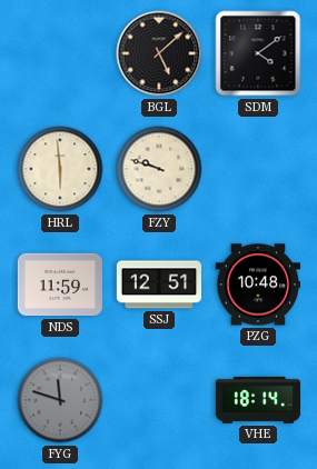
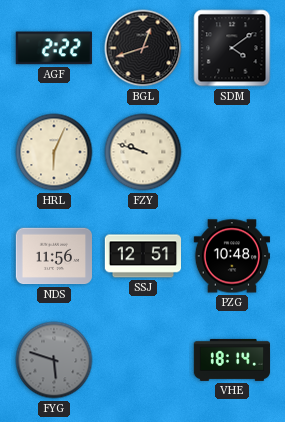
AGF: none -> 2:22 (54, 48)
BGL: 5:08 -> 12:42 (143, 48)
HRL: 5:59 -> 6:04 (54, 152)
NDS: 11:59 -> 11:56 (54, 256)
FYG: 11:48 -> 5:48 (54, 360)
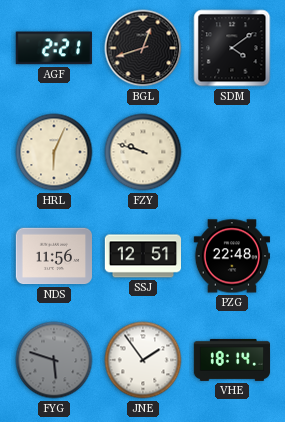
AGF: 2:22 -> 2:21 (54, 48)
PZG: 10:48 -> 22:48 (231, 256)
JNE: none -> 1:54 (143, 360)
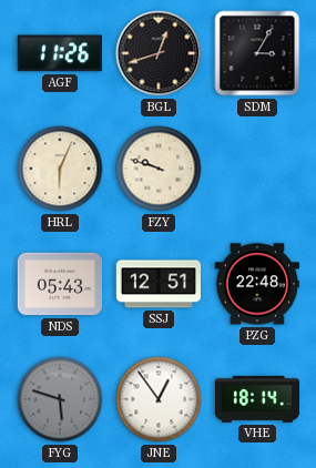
AGF: 2:21 -> 11:26 (60, 53)
SDM: 4:09 -> 3:05 (257, 53)
NDS: 11:56 -> 05:43 (60, 284)
JNE: 1:54 -> 12:54 (159, 399)
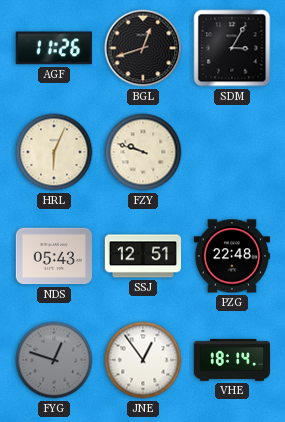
FYG: 5:48 -> 12:48 (54, 360)
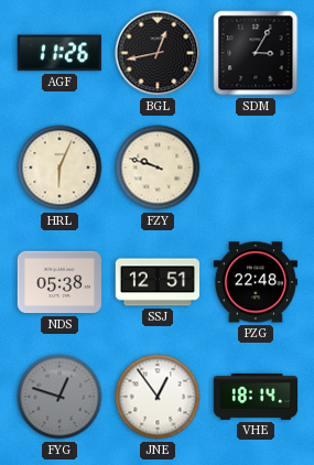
BGL: 12:42 -> 12:43 (158, 53)
NDS: 05:43 -> 05:38 (59, 282)
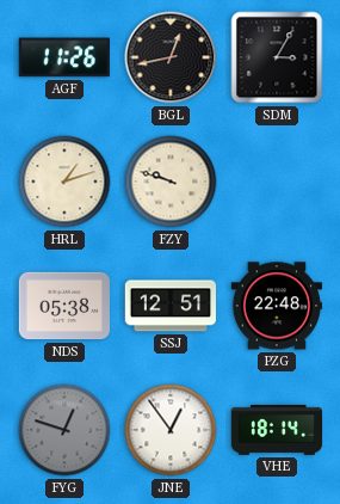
HRL: 6:04 -> 1:12 (64, 182)
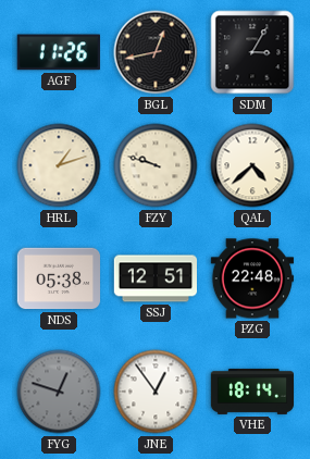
QAL: none -> 4:38 (252, 165)
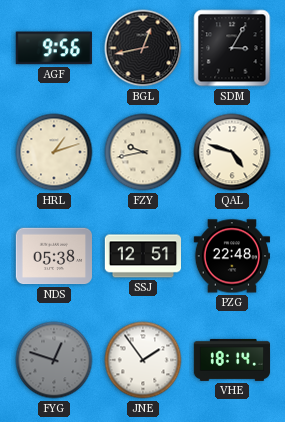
AGF: 11:26 -> 9:56 (54, 48)
FZY: 9:48 -> 9:43 (143, 152)
QAL: 4:38 -> 4:48 (232, 152)
JNE: 12:54 -> 1:54 (143, 360)
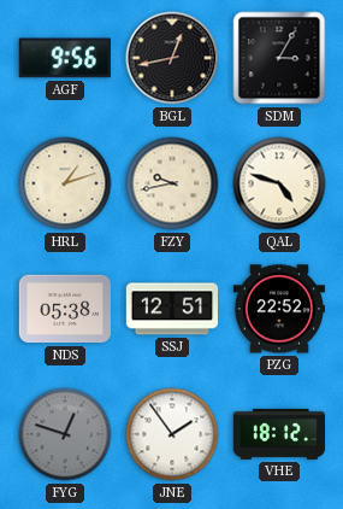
PZG: 22:48 -> 22:52 (278, 309)
VHE: 18:14 -> 18:12 (279, 434)
